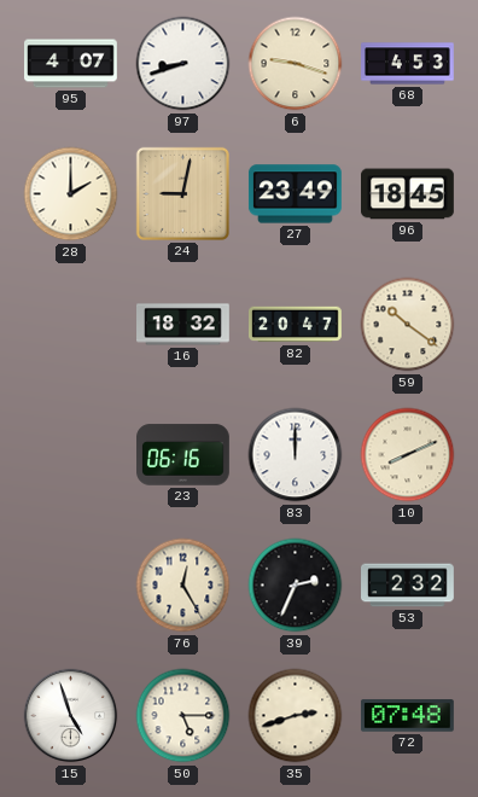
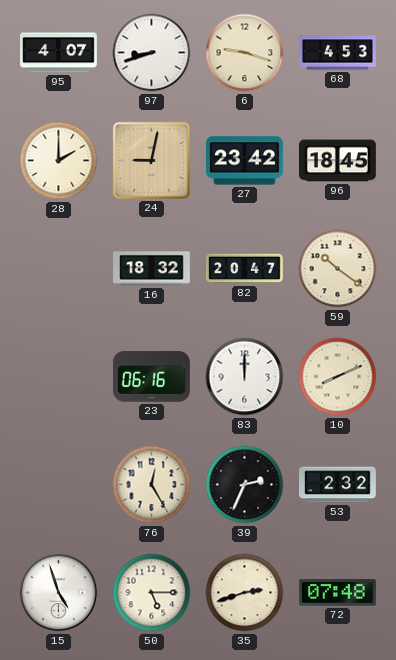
27: 23:49 -> 23:42 (244, 161)
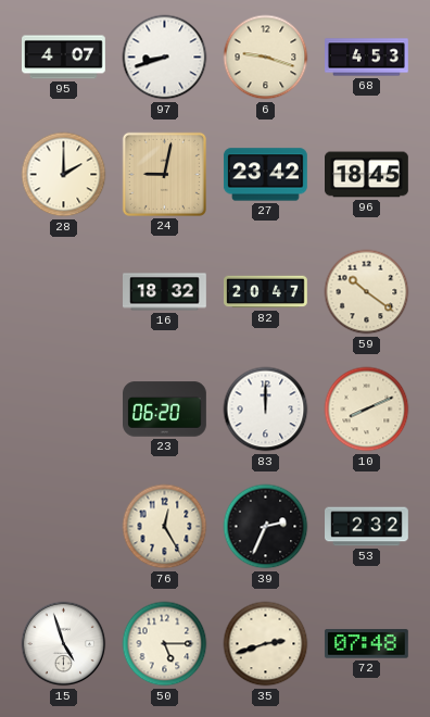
23: 06:16 -> 06:20 (165, 410)
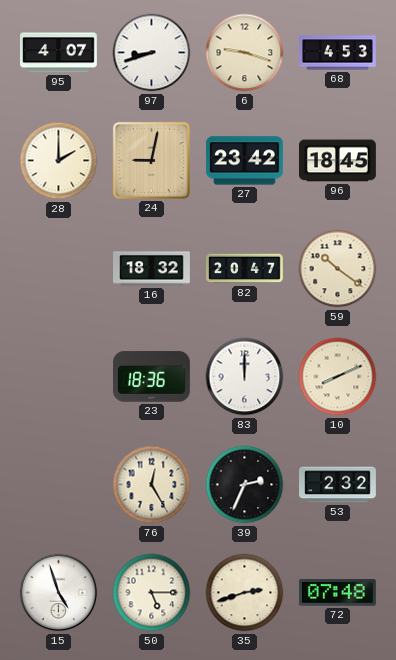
23: 06:20 -> 18:36 (152, 377)
